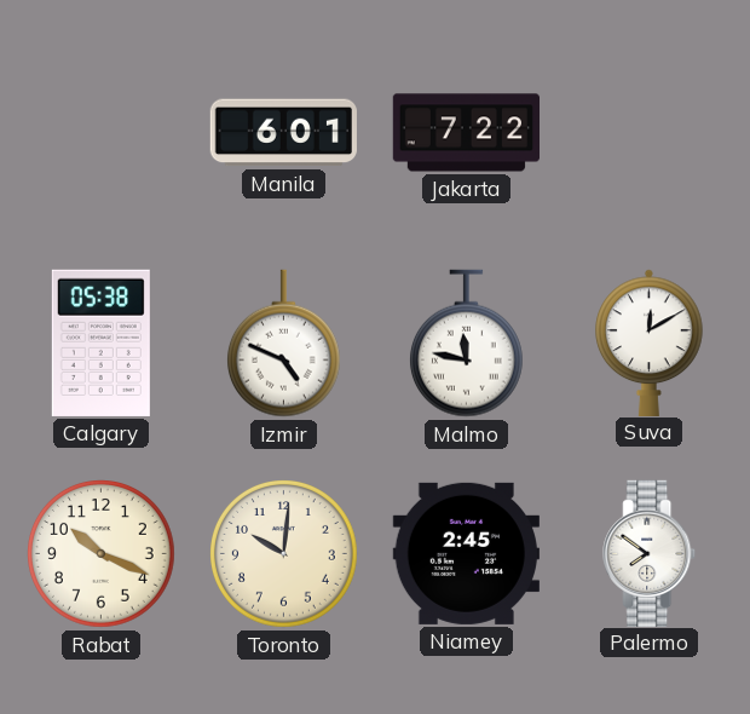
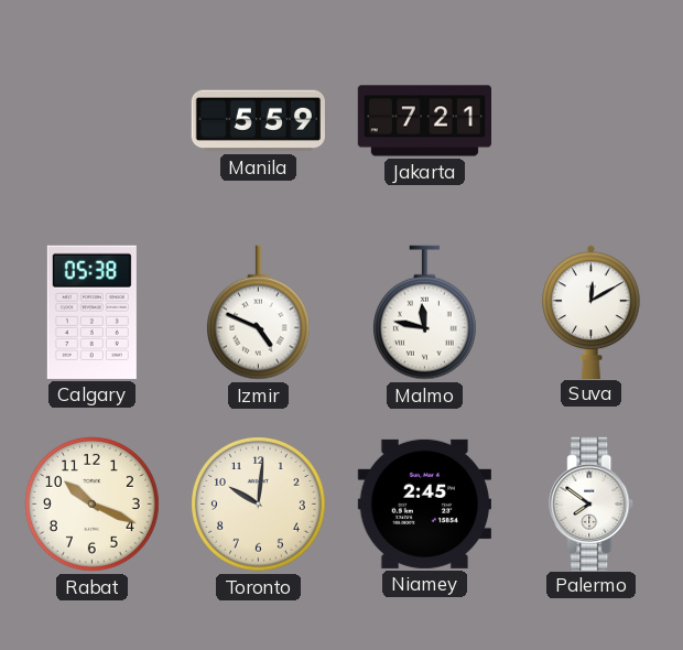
Manila: 6:01 -> 5:59 (258, 121)
Jakarta: 7:22 -> 7:21 (424, 121)
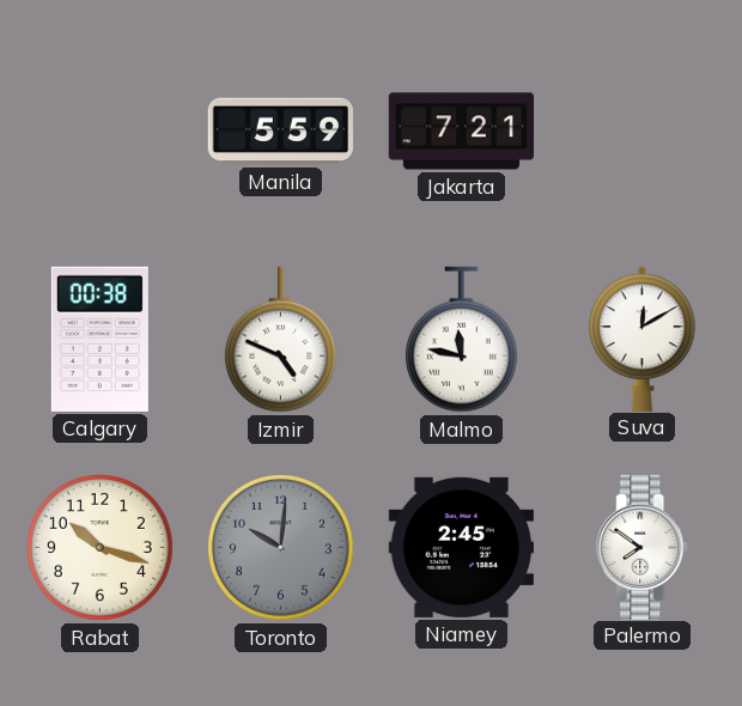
Calgary: 05:38 -> 00:38 (99, 339)
Rabat: 10:19 -> 10:18 (101, 548)
Toronto dial: cream -> grey (281, 548)
